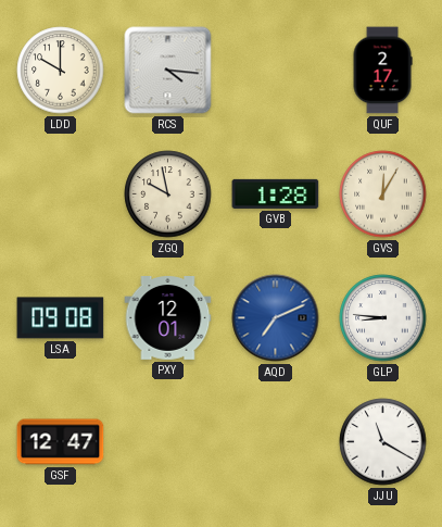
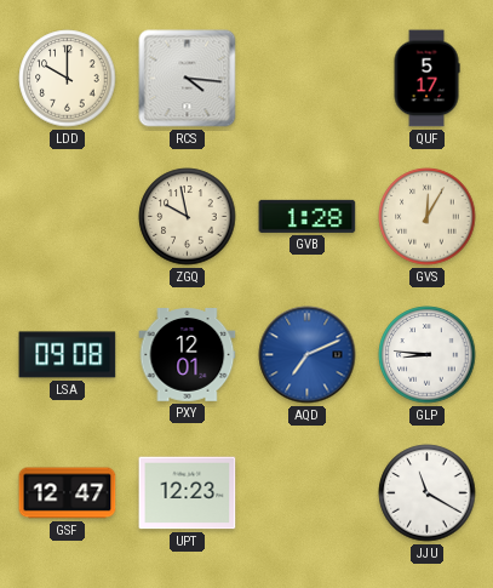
QUF: 2:17 -> 5:17 (426, 79)
UPT: none -> 12:23 (188, 493)
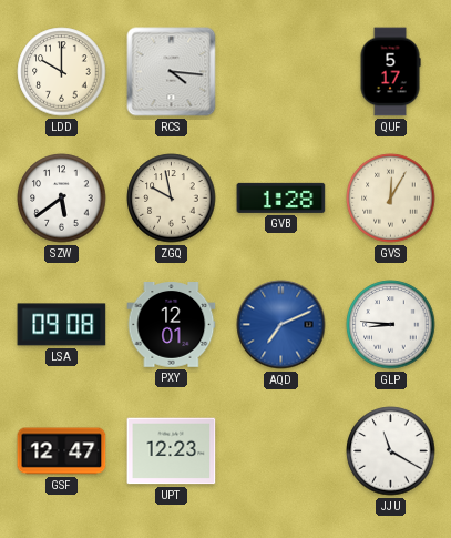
SZW: none -> 5:39 (62, 199)
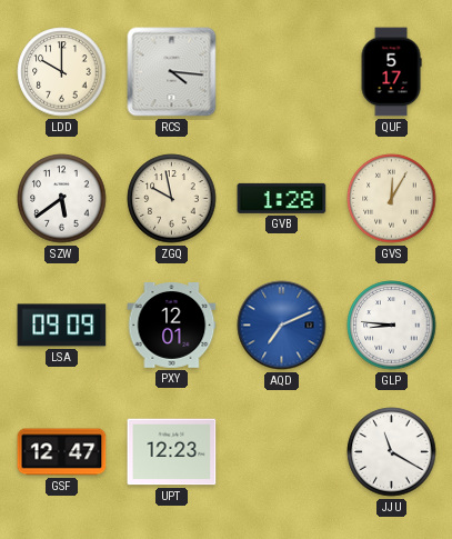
LSA: 09:08 -> 09:09 (62, 326)
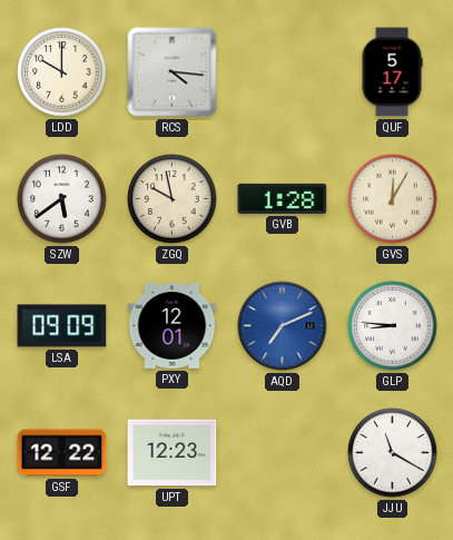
GSF: 12:47 -> 12:22 (62, 453)
